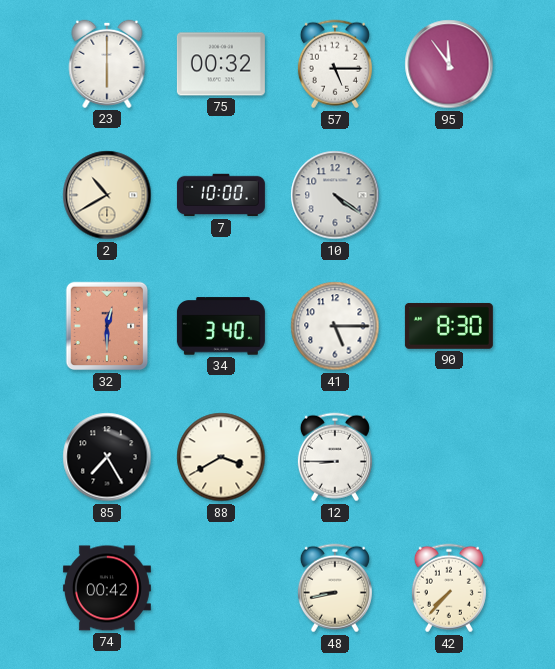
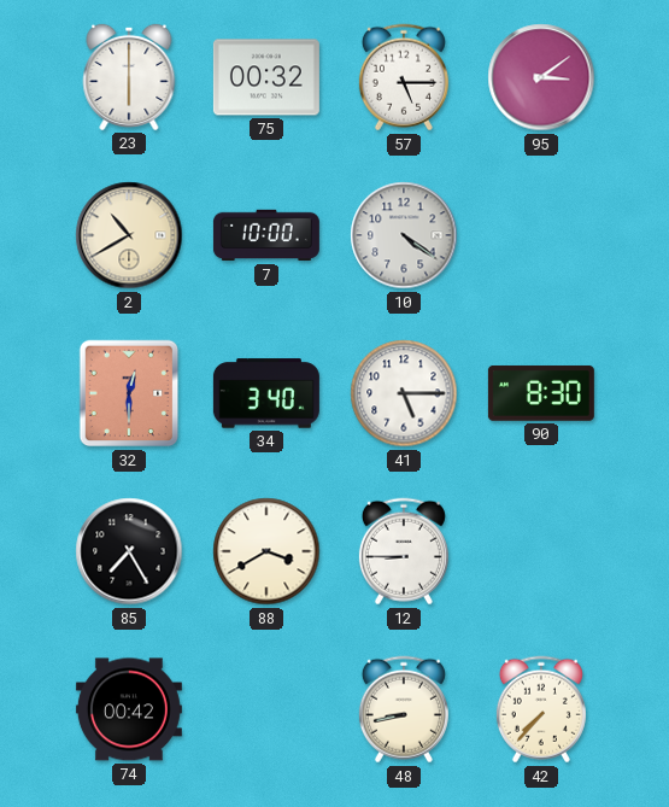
95: 11:54 -> 3:09 (541, 77)
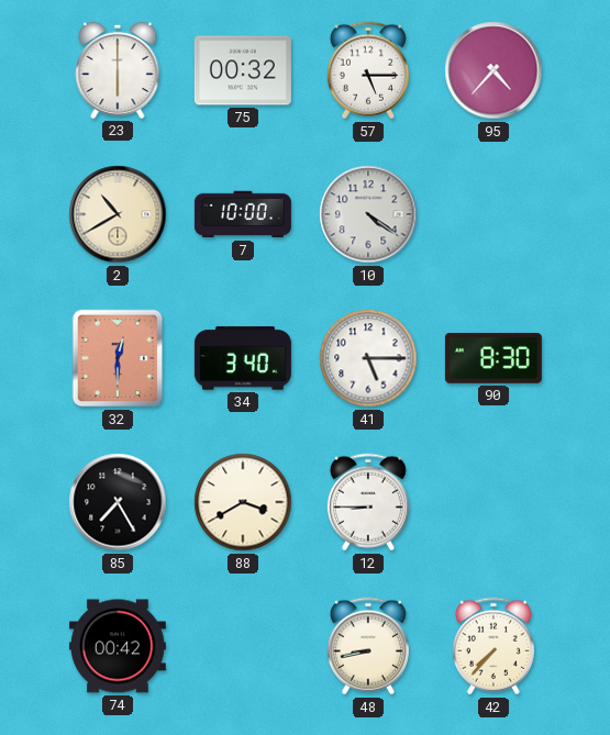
95: 3:09 -> 4:37 (493, 70)
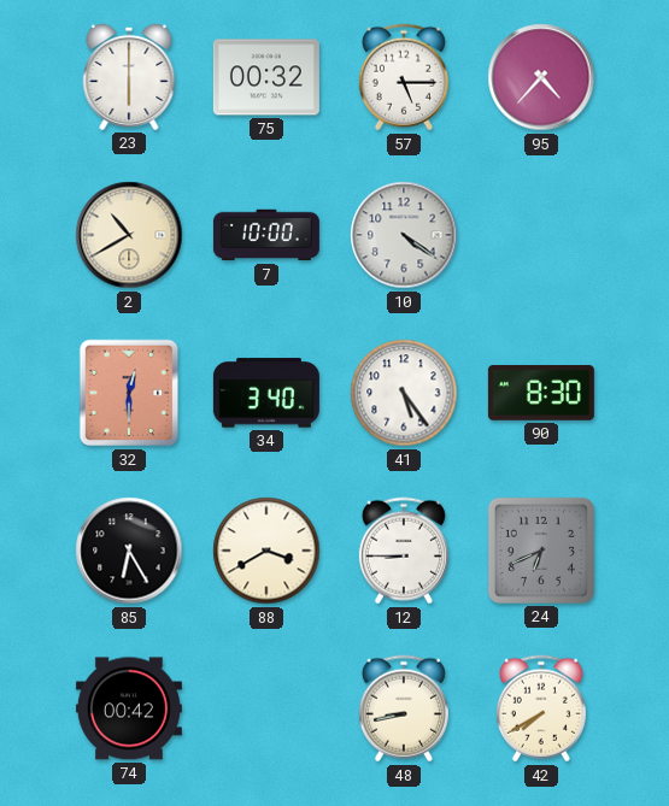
41: 5:15 -> 5:24 (404, 393)
85: 7:25 -> 6:25 (129, 551)
24: none -> 6:41 (541, 551)
42: 7:37 -> 7:40 (541, 708)
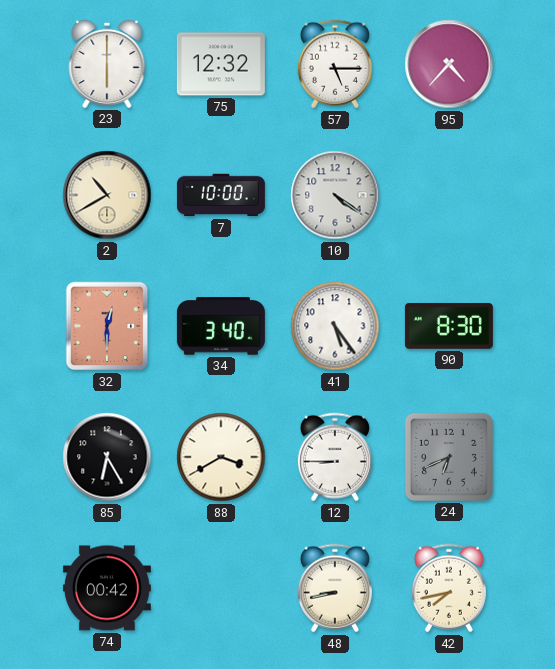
75: 00:32 -> 12:32 (221, 64)
42: 7:40 -> 7:43 (449, 588)
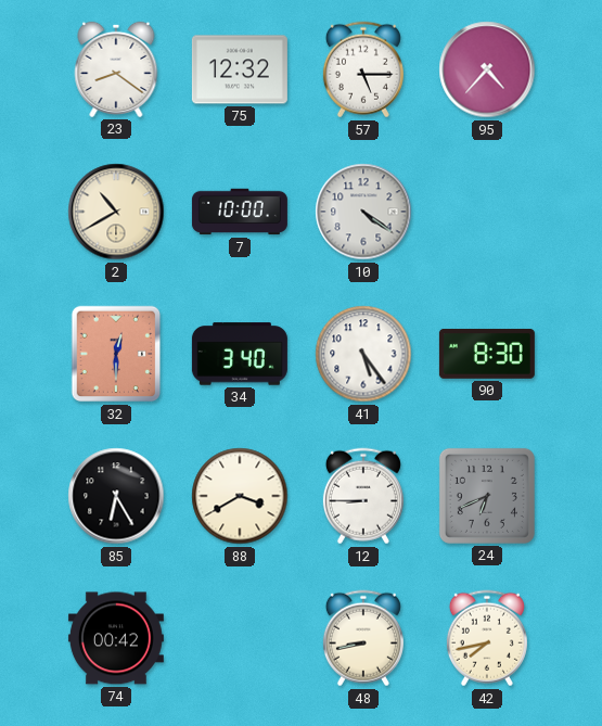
23: 6:00 -> 8:21 (116, 69)
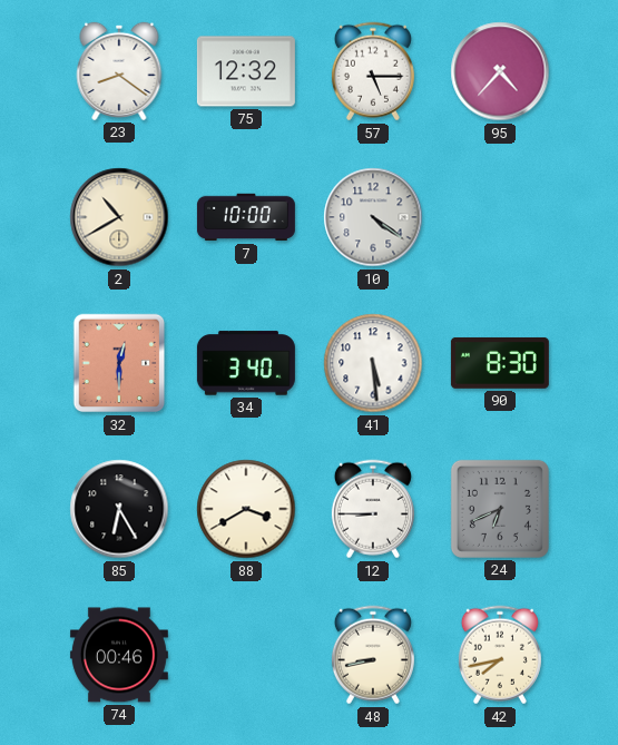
41: 5:24 -> 5:29 (373, 363)
74: 00:42 -> 00:46 (119, 655)
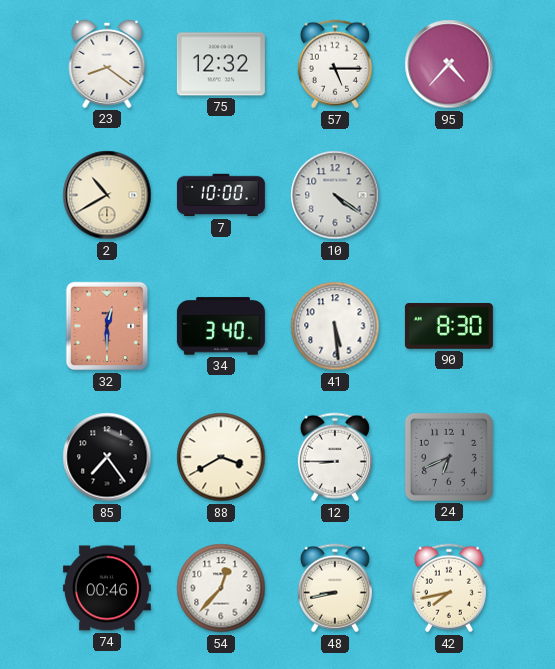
85: 6:25 -> 7:24 (107, 457)
54: none -> 12:37 (221, 588)
